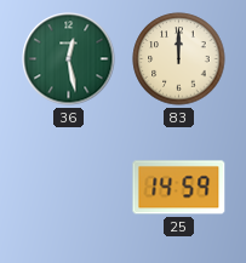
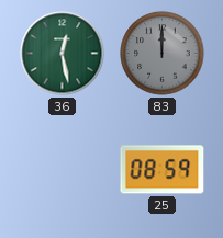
83 dial: cream -> grey (163, 54)
25: 14:59 -> 08:59 (163, 170)
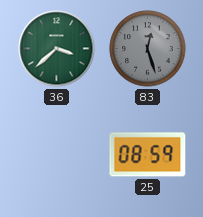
36: 12:28 -> 3:38 (57, 49)
83: 12:00 -> 12:27 (148, 49)
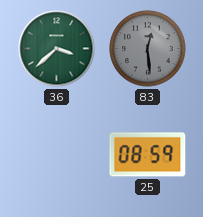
83: 12:27 -> 12:29 (148, 49)
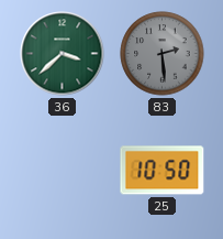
83: 12:29 -> 2:29 (163, 54)
25: 08:59 -> 10:50 (163, 171)
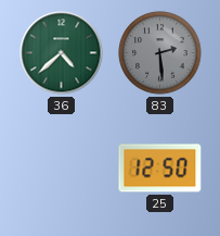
36: 3:38 -> 4:38 (62, 53)
25: 10:50 -> 12:50 (160, 169)
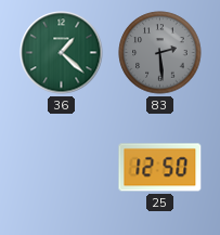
36: 4:38 -> 1:22 (62, 53)
